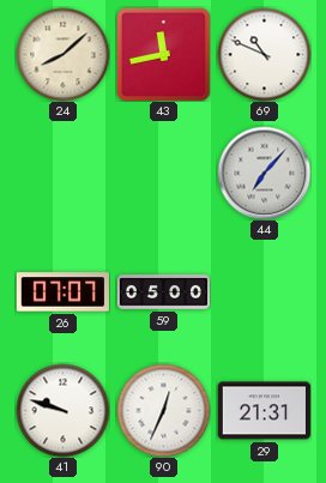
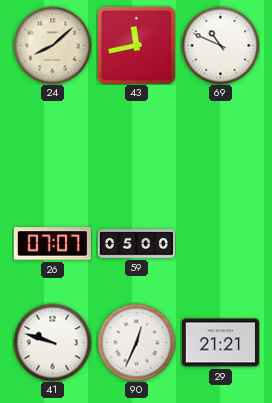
44: 7:07 -> none (264, 173)
29: 21:31 -> 21:21 (220, 343)
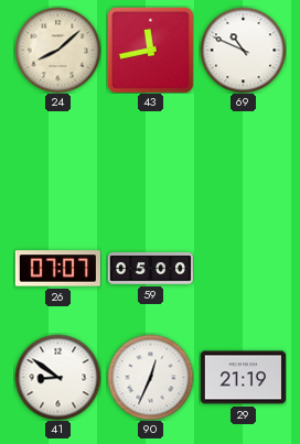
41: 9:48 -> 8:51 (57, 377)
29: 21:21 -> 21:19 (243, 378)
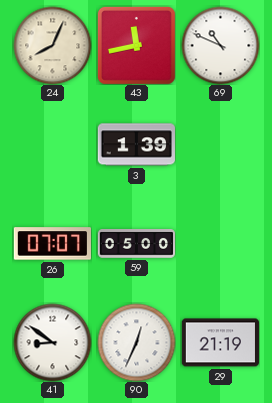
24: 8:08 -> 8:04 (52, 45)
3: none -> 1:39 (136, 145)
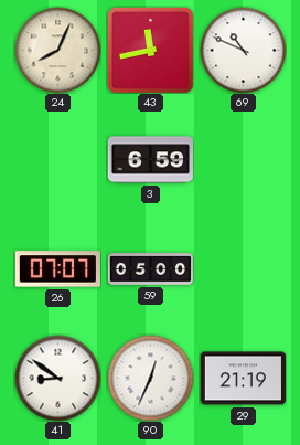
3: 1:39 -> 6:59 (150, 160)
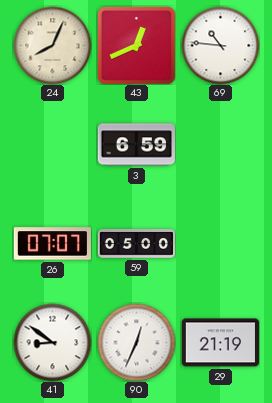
43: 11:43 -> 12:41 (136, 45)
69: 10:49 -> 10:46 (220, 45)
